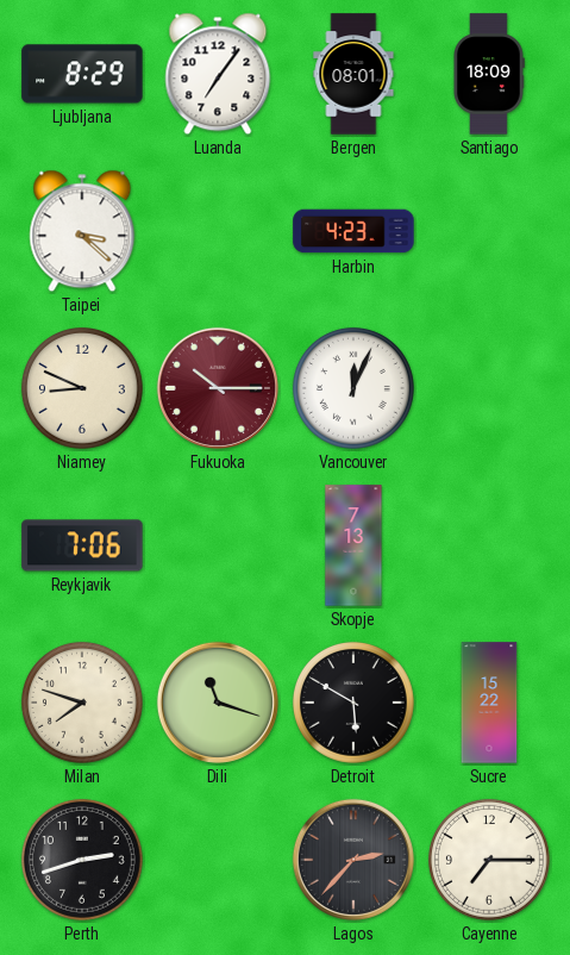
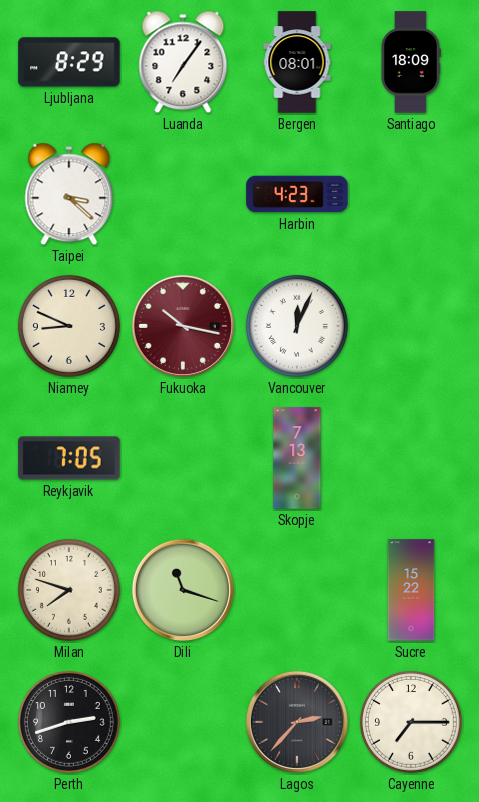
Fukuoka: 10:15 -> 10:17 (183, 326)
Reykjavik: 7:06 -> 7:05 (69, 458)
Detroit: 5:50 -> none (353, 703)
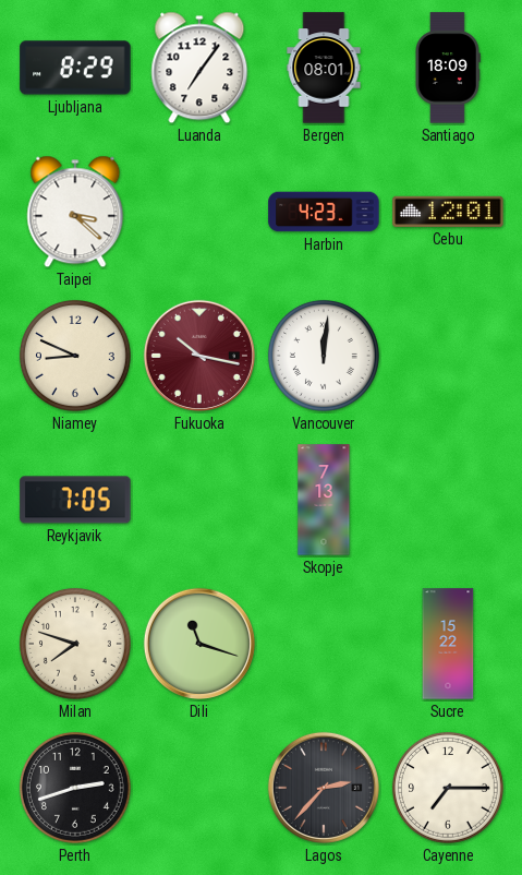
Cebu: none -> 12:01 (448, 212)
Vancouver: 12:04 -> 12:01 (324, 356)
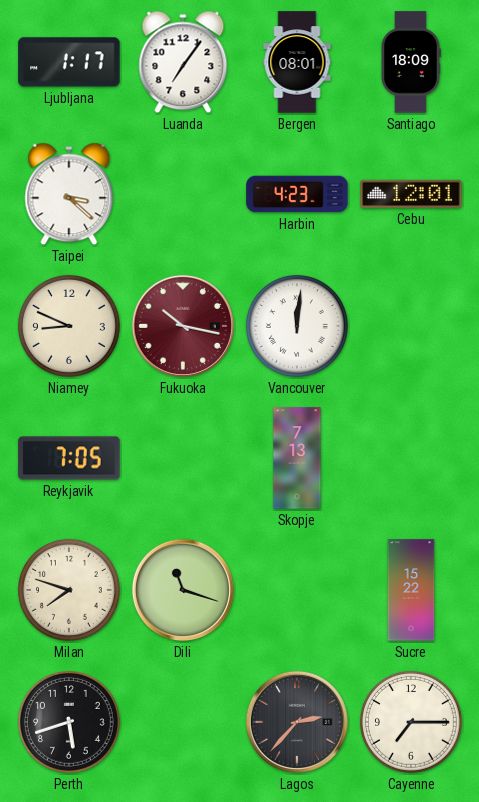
Ljubljana: 8:29 -> 1:17 (69, 62)
Perth: 2:42 -> 5:42 (69, 722)
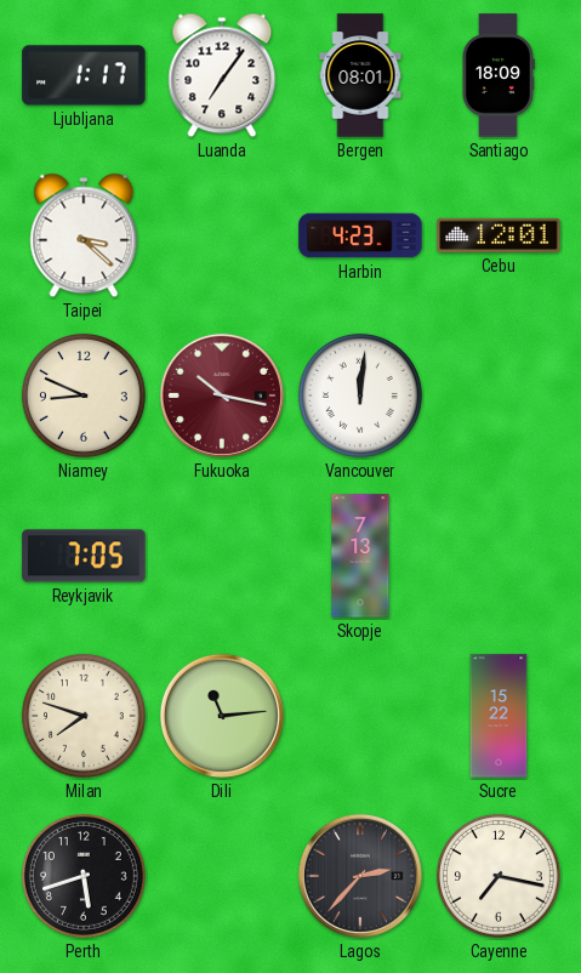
Dili: 11:18 -> 11:14 (222, 716)
Cayenne: 7:15 -> 7:17 (499, 876)
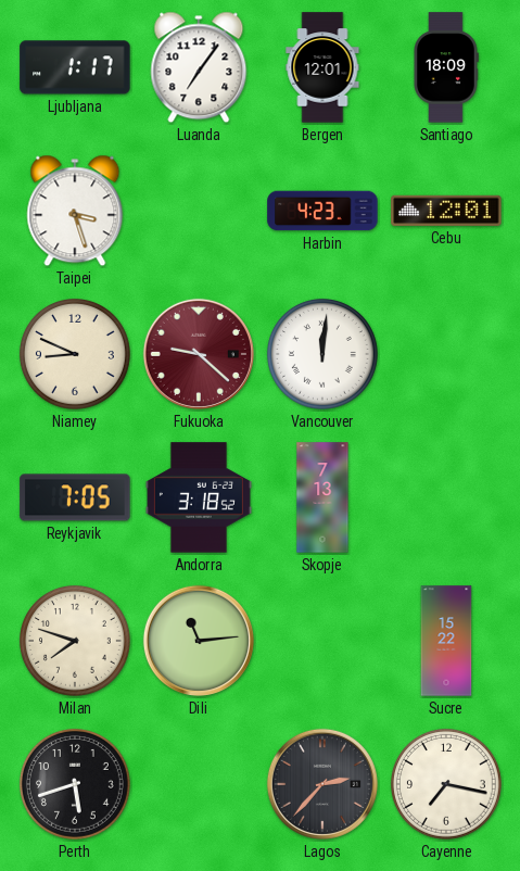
Bergen: 08:01 -> 12:01 (322, 67)
Taipei: 3:22 -> 3:27 (75, 211)
Fukuoka: 10:17 -> 9:22 (199, 354)
Andorra: none -> 3:18 (199, 497)
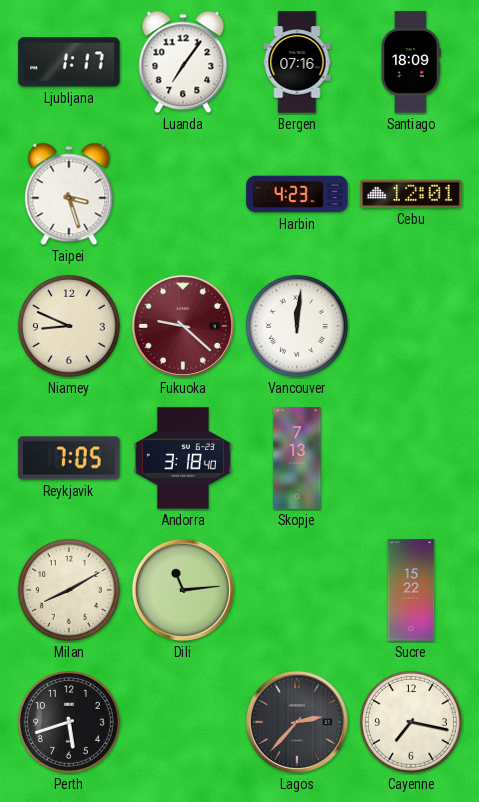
Bergen: 12:01 -> 07:16 (297, 62)
Andorra: 3:18:52 -> 3:18:40 (183, 458)
Milan: 7:48 -> 8:10 (69, 590)
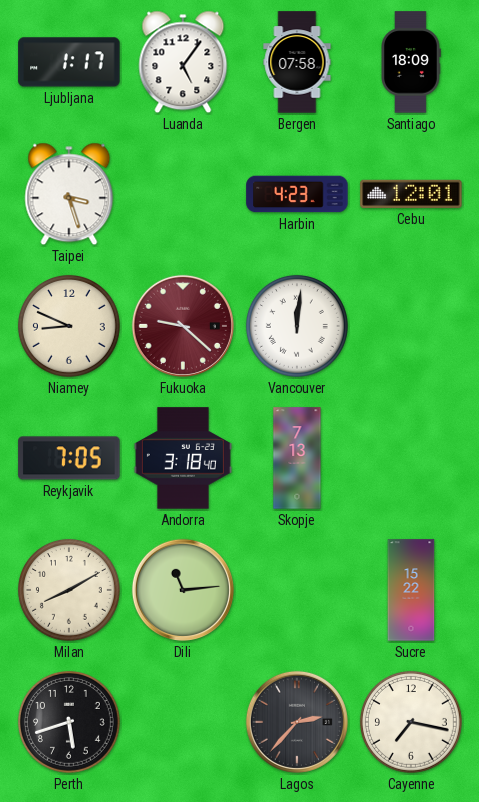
Luanda: 7:06 -> 5:06 (183, 62)
Bergen: 07:16 -> 07:58 (297, 62)
